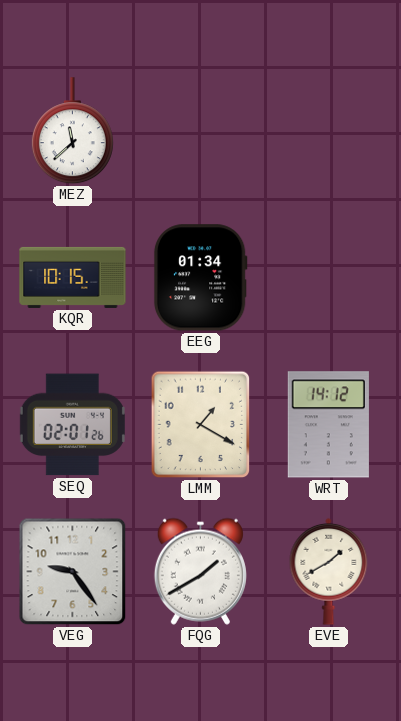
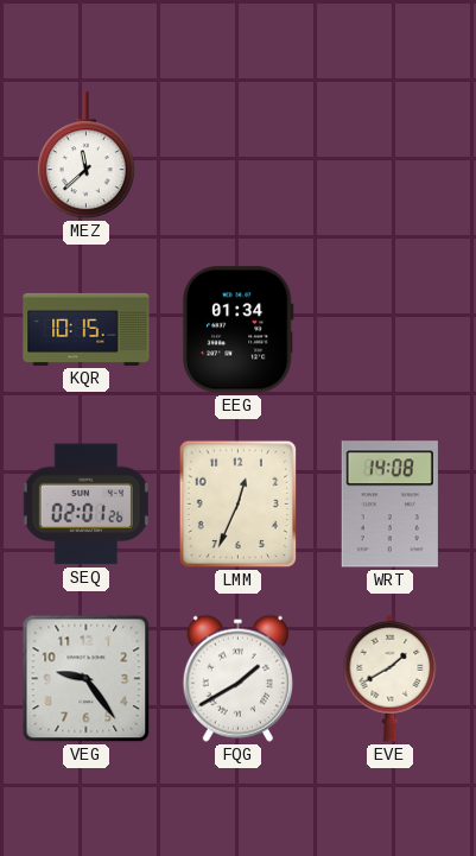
LMM: 1:20 -> 12:34 (239, 505)
WRT: 14:12 -> 14:08 (389, 505)
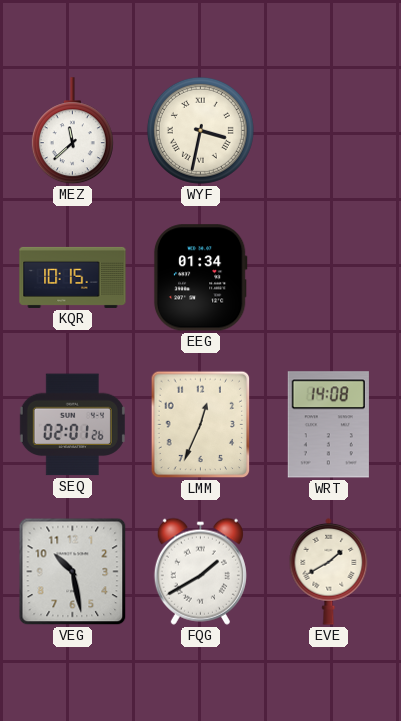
WYF: none -> 3:32 (200, 130)
VEG: 9:24 -> 10:28 (73, 572)
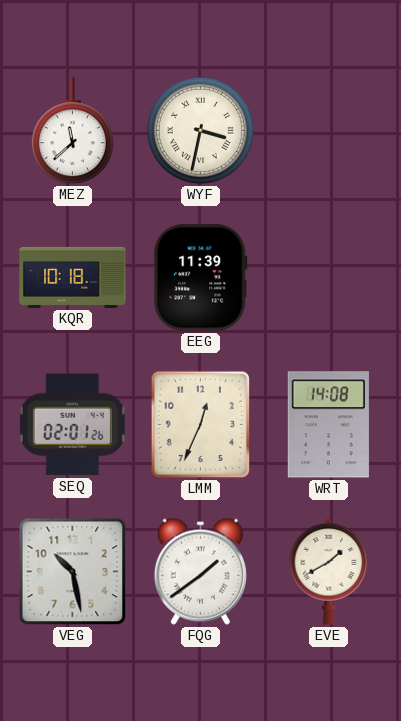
KQR: 10:15 -> 10:18 (73, 277)
EEG: 01:34 -> 11:39 (200, 278)
FQG: 1:40 -> 1:39 (200, 571)
